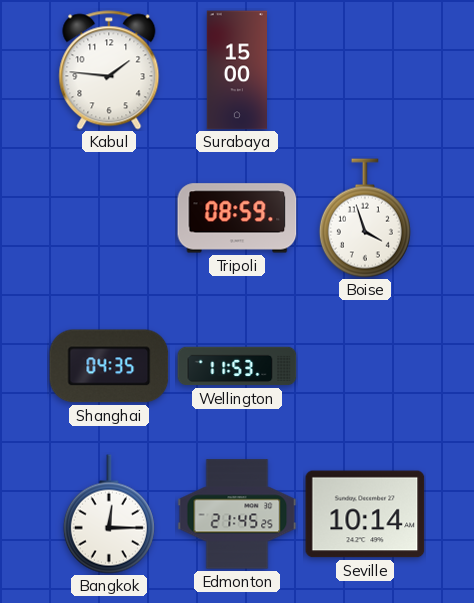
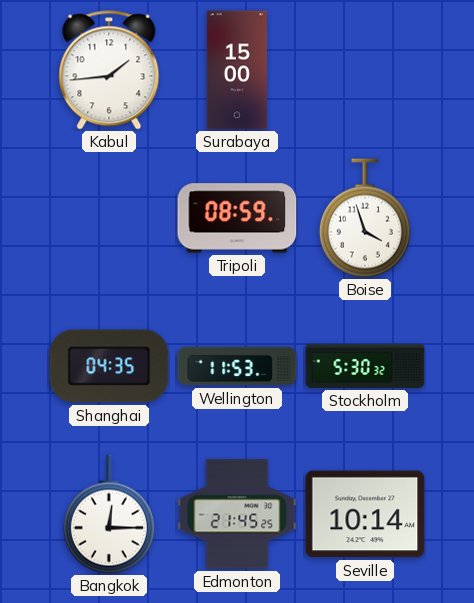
Kabul: 1:46 -> 1:44 (109, 70)
Stockholm: none -> 5:30 (365, 366)
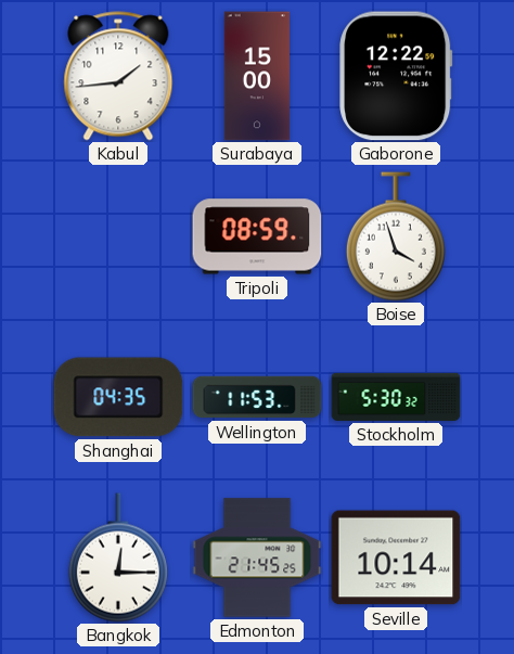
Gaborone: none -> 12:22 (396, 76)
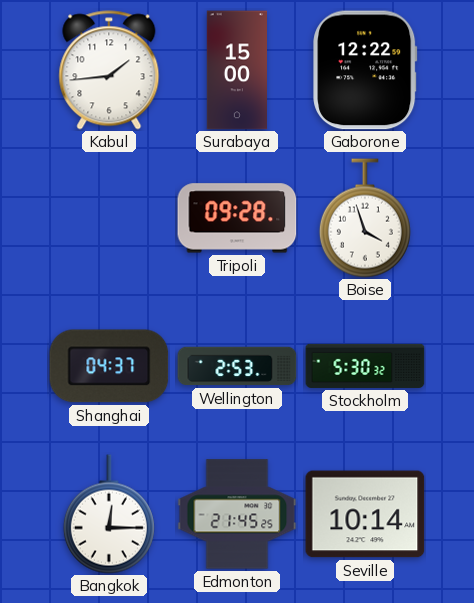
Tripoli: 08:59 -> 09:28 (237, 218)
Shanghai: 04:35 -> 04:37 (109, 366)
Wellington: 11:53 -> 2:53 (237, 366)
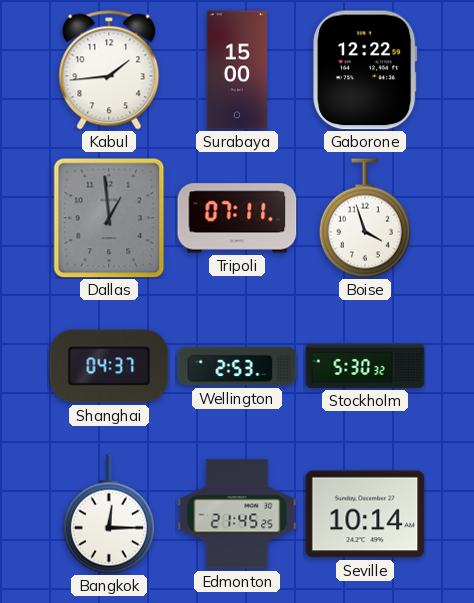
Dallas: none -> 12:59 (109, 218)
Tripoli: 09:28 -> 07:11 (237, 218)
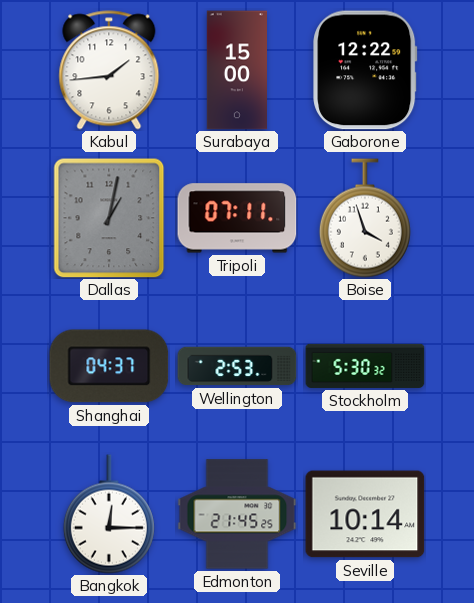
Dallas: 12:59 -> 1:02 (109, 218)
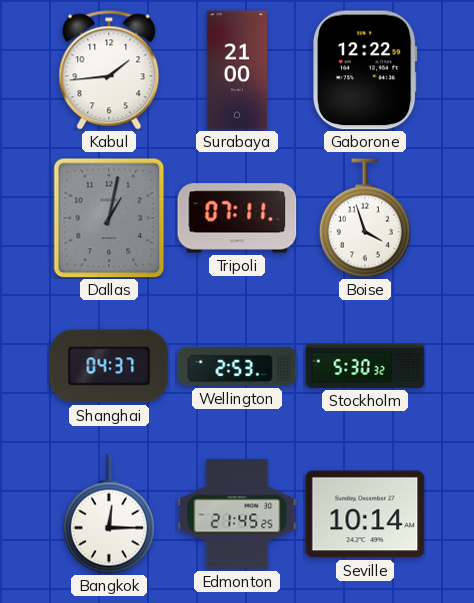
Surabaya: 15:00 -> 21:00 (236, 70)
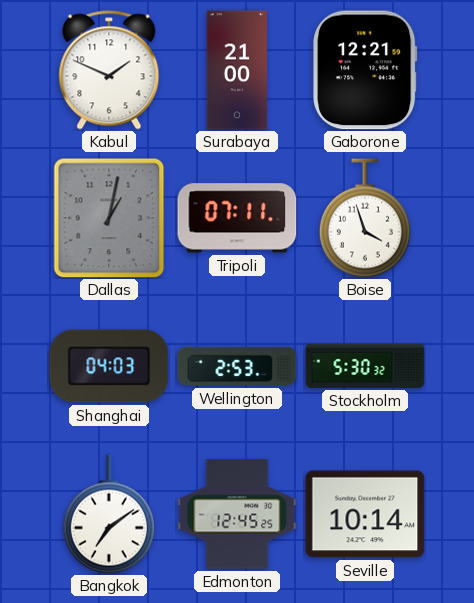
Kabul: 1:44 -> 1:49 (109, 70)
Gaborone: 12:22 -> 12:21 (365, 70)
Shanghai: 04:37 -> 04:03 (109, 366)
Bangkok: 12:15 -> 7:09 (109, 514)
Edmonton: 21:45 -> 12:45 (237, 514)
